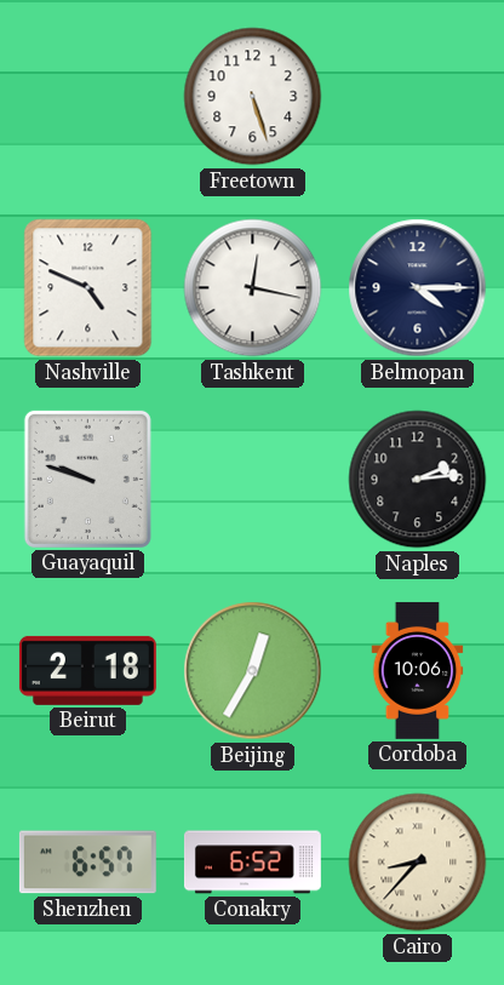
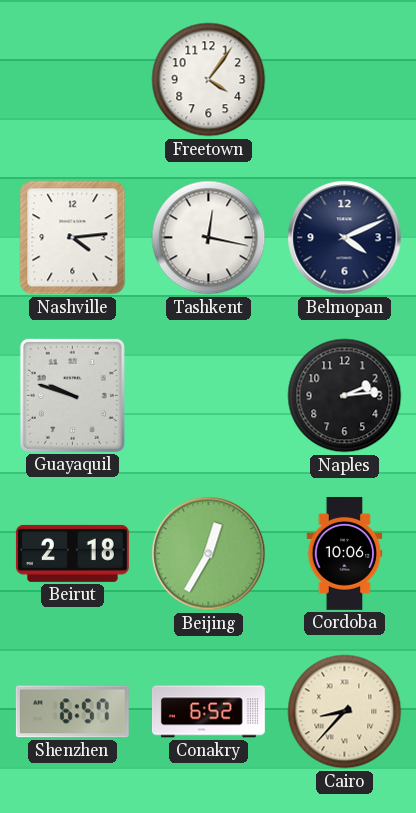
Freetown: 5:27 -> 4:06 (209, 80)
Nashville: 4:49 -> 4:14 (73, 238)
Belmopan: 4:15 -> 4:11 (345, 238)
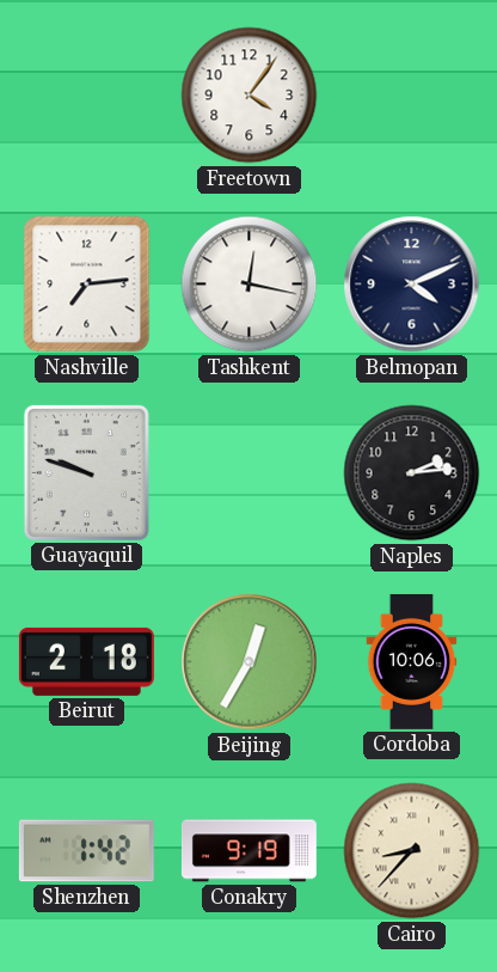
Nashville: 4:14 -> 7:14 (87, 285)
Shenzhen: 6:57 -> 1:42 (86, 851)
Conakry: 6:52 -> 9:19 (249, 851)
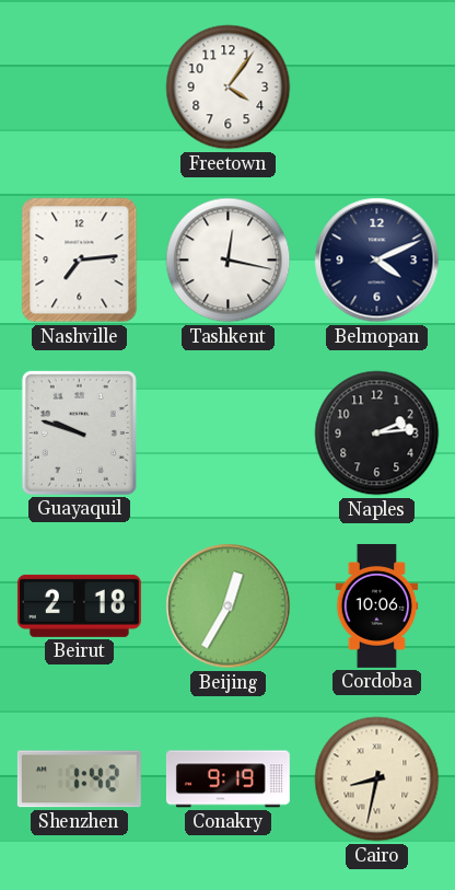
Cairo: 8:37 -> 8:32 (377, 779)
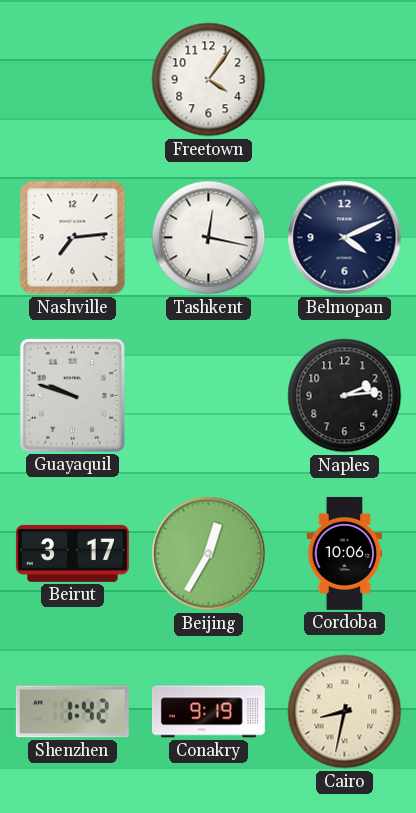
Beirut: 2:18 -> 3:17 (72, 553)
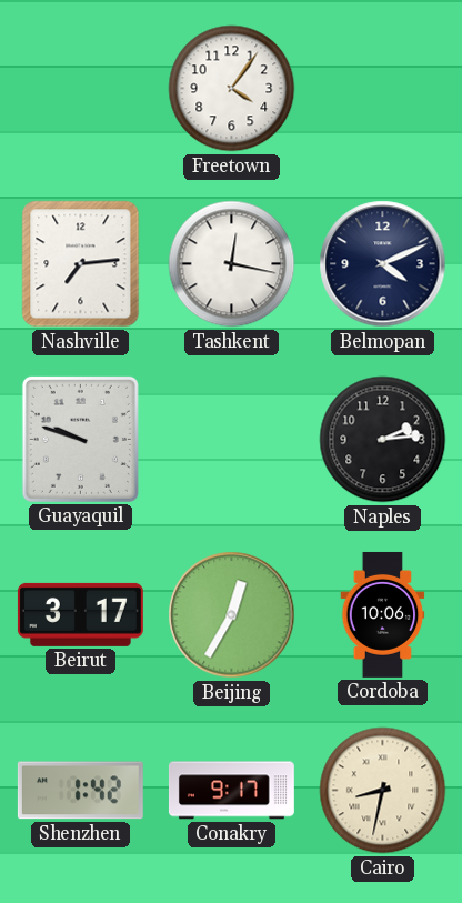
Conakry: 9:19 -> 9:17 (231, 791)
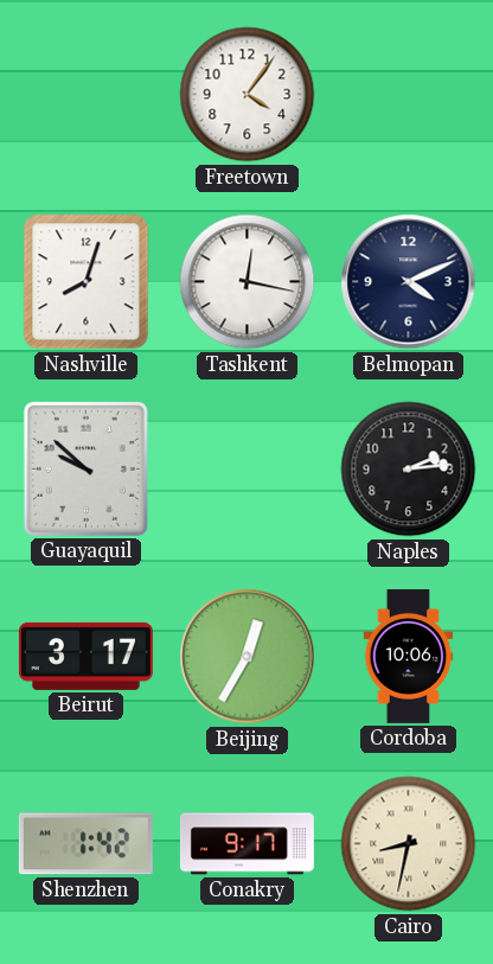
Nashville: 7:14 -> 8:03 (87, 282)
Guayaquil: 9:48 -> 9:52 (85, 468)
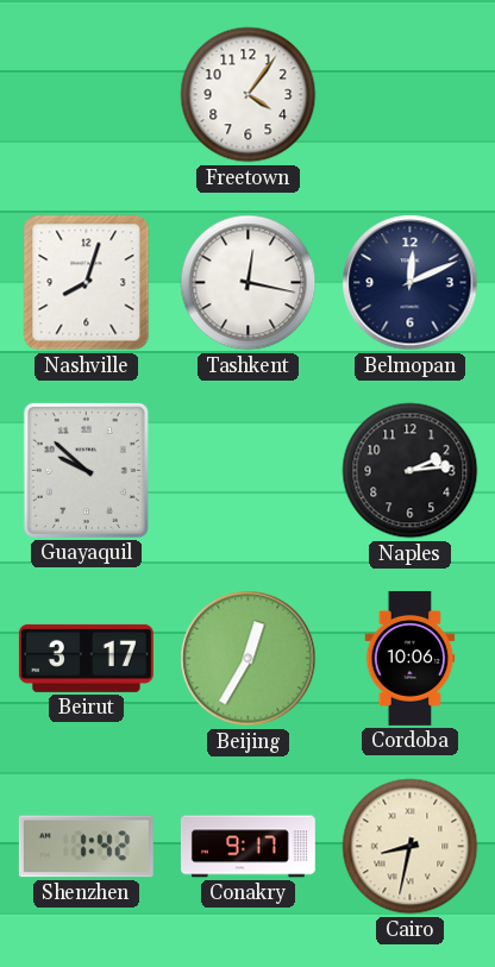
Belmopan: 4:11 -> 12:11 (411, 283)
